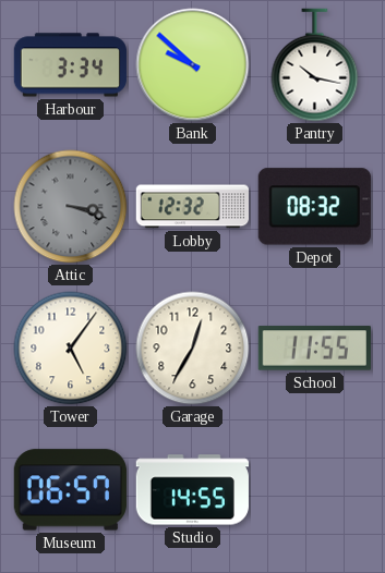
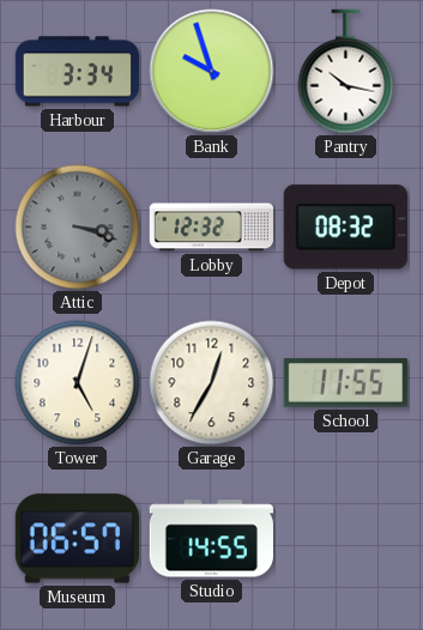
Bank: 9:52 -> 9:57 (212, 72)
Tower: 5:06 -> 5:03 (78, 383)
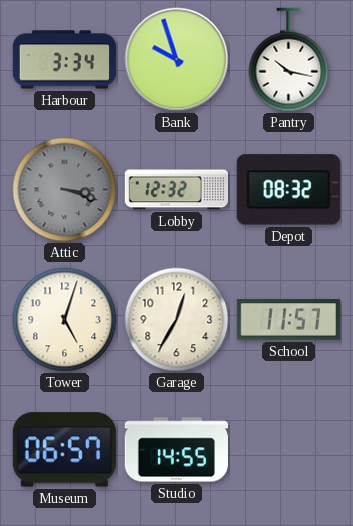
School: 11:55 -> 11:57 (288, 320)
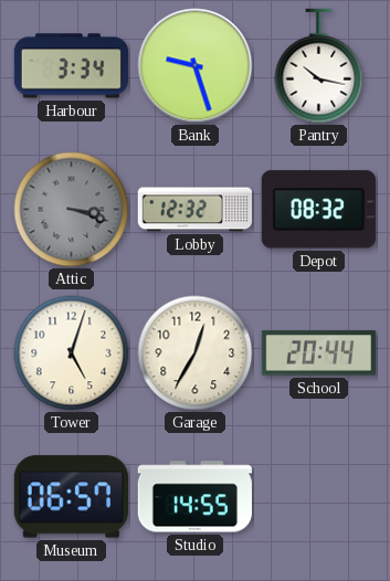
Bank: 9:57 -> 9:27 (196, 66)
School: 11:57 -> 20:44 (318, 353)
